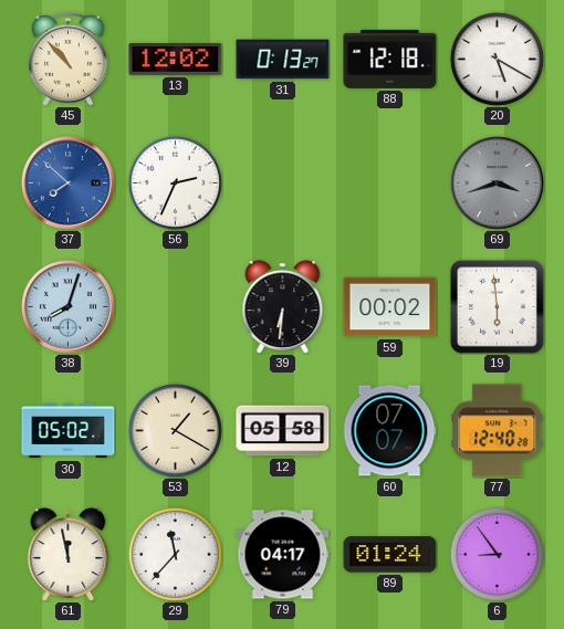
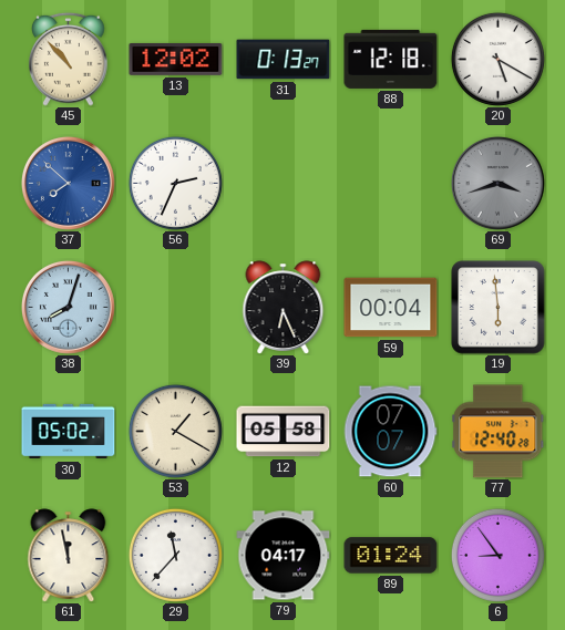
39: 6:31 -> 6:26 (284, 308)
59: 00:02 -> 00:04 (391, 308)
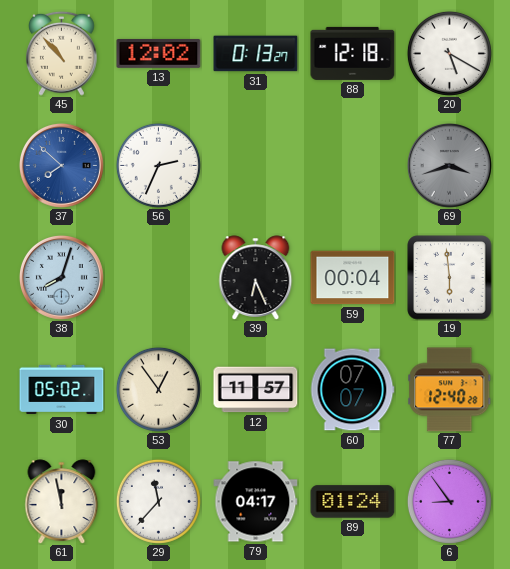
53: 1:20 -> 12:54 (158, 389)
12: 05:58 -> 11:57 (256, 390)
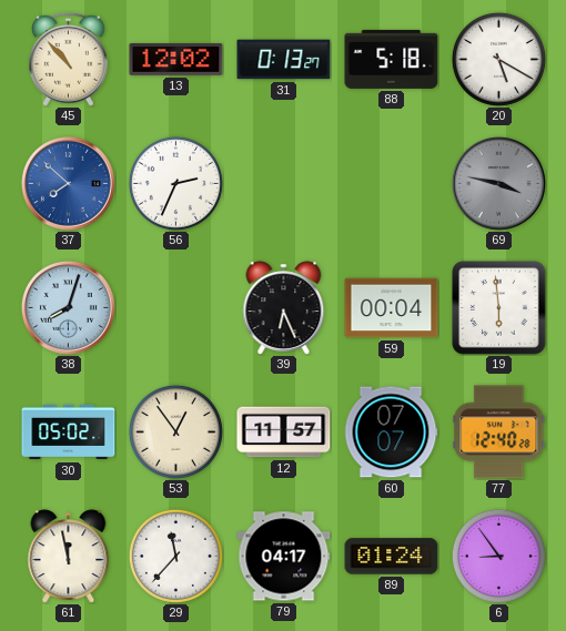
88: 12:18 -> 5:18 (392, 59)
69: 3:42 -> 3:47 (498, 183)
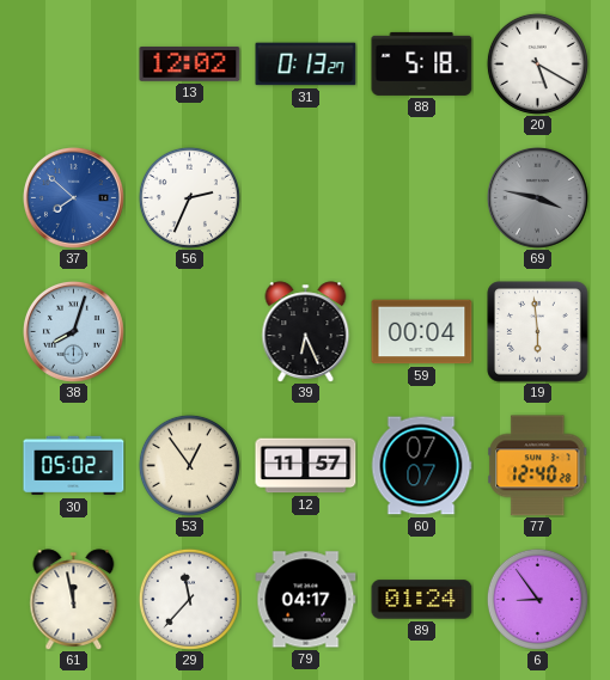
45: 10:53 -> none (69, 59)
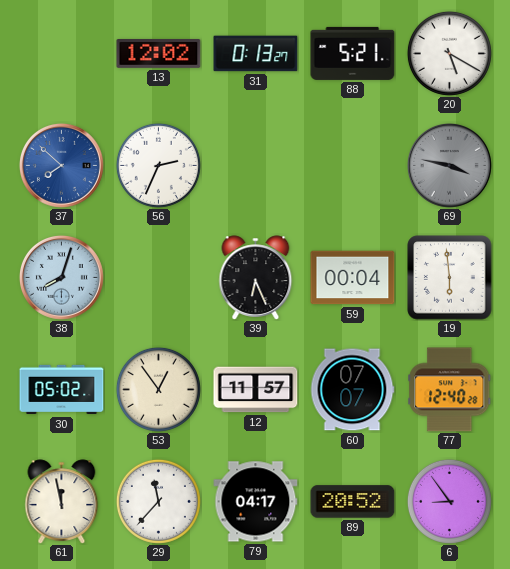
88: 5:18 -> 5:21 (353, 53)
89: 01:24 -> 20:52 (353, 502)
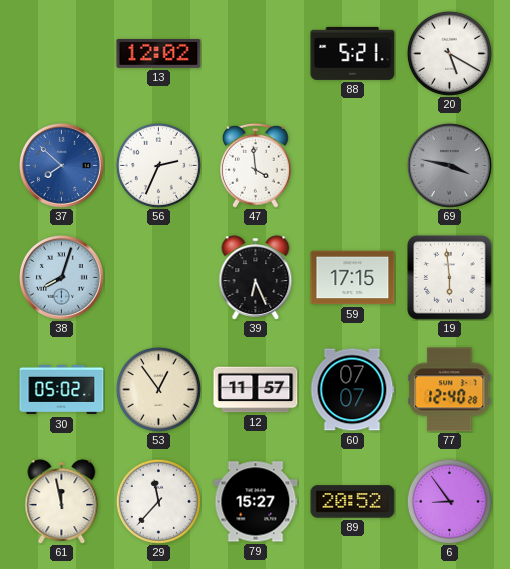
31: 0:13 -> none (256, 54)
47: none -> 3:59 (256, 165)
59: 00:04 -> 17:15 (353, 278)
79: 04:17 -> 15:27 (256, 502)
